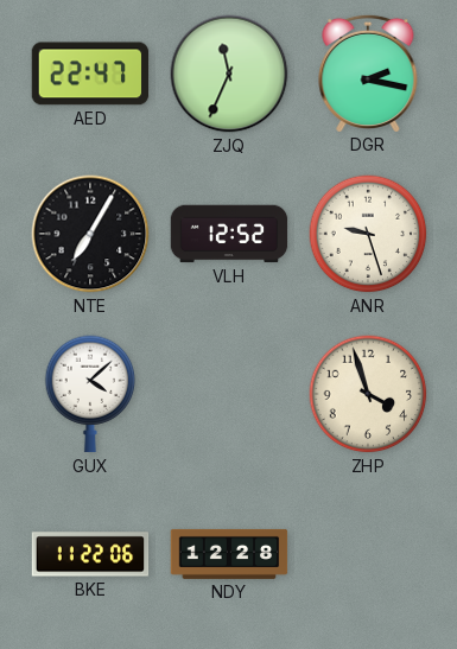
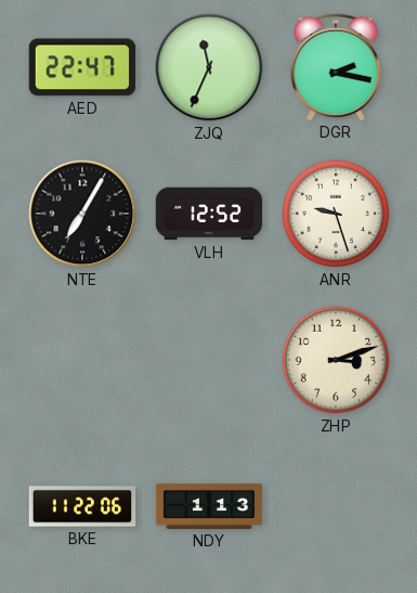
GUX: 4:08 -> none (90, 394)
ZHP: 3:57 -> 3:12 (336, 360)
NDY: 12:28 -> 1:13 (209, 506)
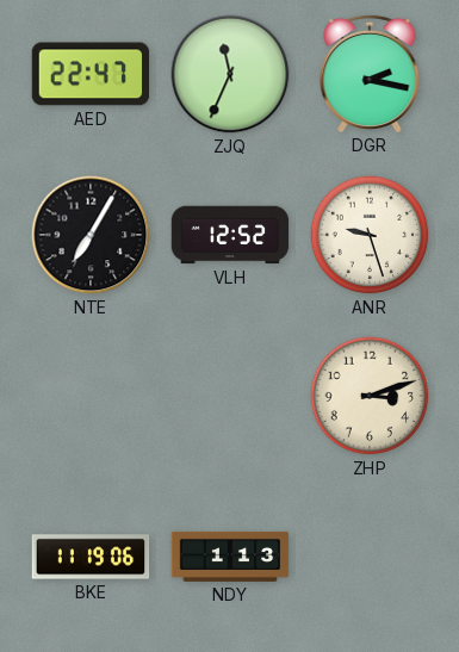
BKE: 11:22 -> 11:19 (91, 557)
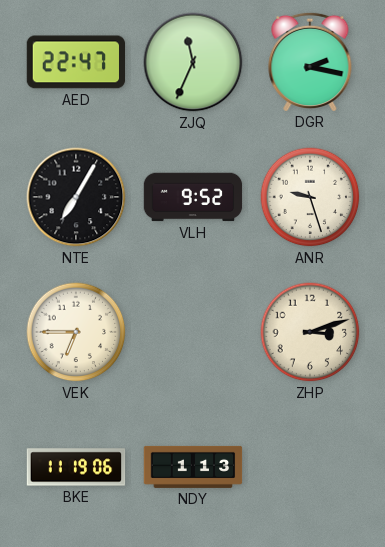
VLH: 12:52 -> 9:52 (193, 197)
VEK: none -> 6:45 (76, 332)
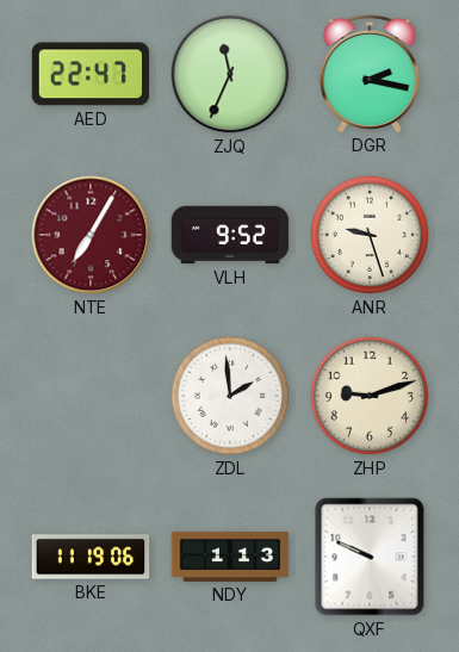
NTE dial: black -> burgundy (91, 235)
VEK: 6:45 -> none (76, 332)
ZDL: none -> 1:59 (230, 396)
ZHP: 3:12 -> 9:12 (370, 396)
QXF: none -> 9:49 (370, 557)
